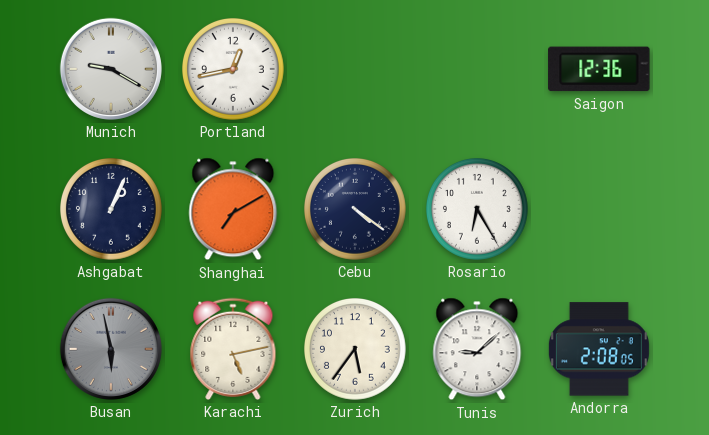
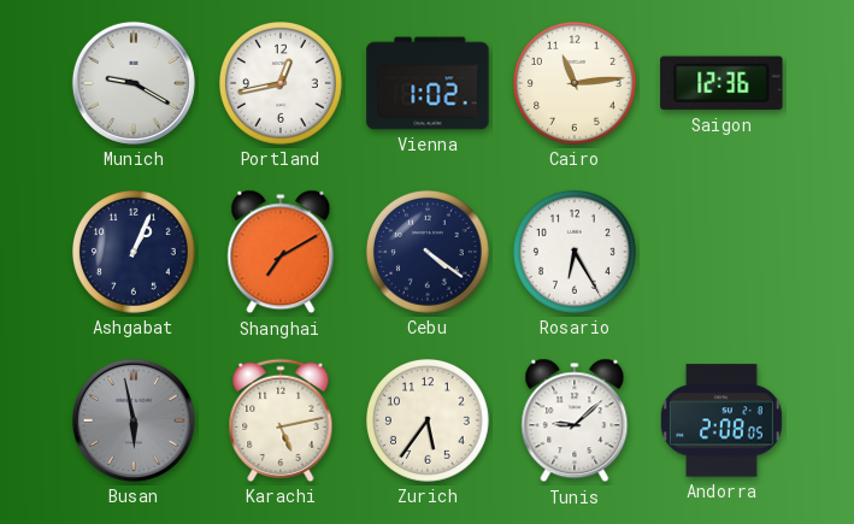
Vienna: none -> 1:02 (428, 83)
Cairo: none -> 11:14 (576, 84)
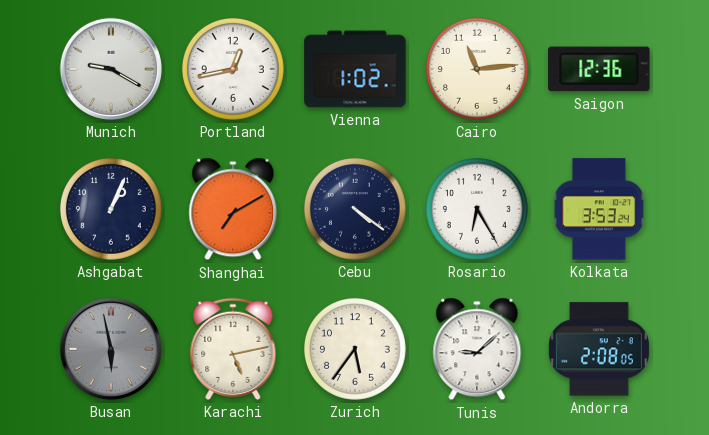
Kolkata: none -> 3:53 (599, 209)
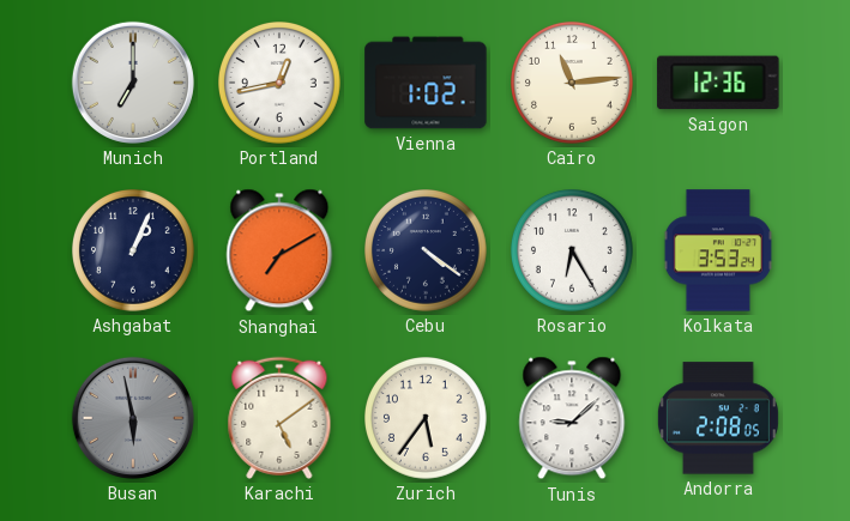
Munich: 9:20 -> 7:00 (133, 83)
Karachi: 5:13 -> 5:09 (279, 418)
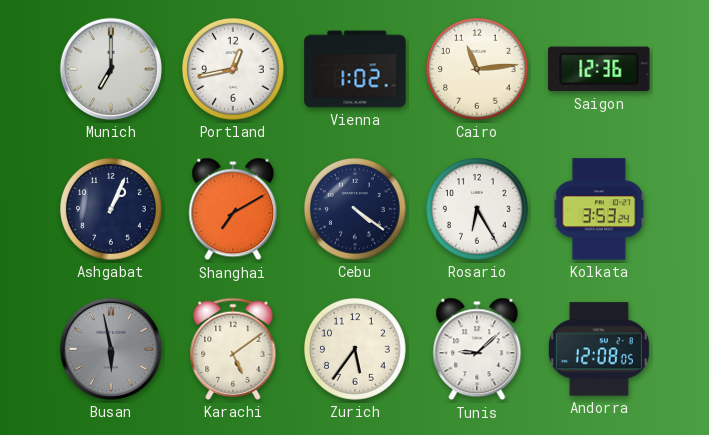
Andorra: 2:08 -> 12:08 (599, 349)
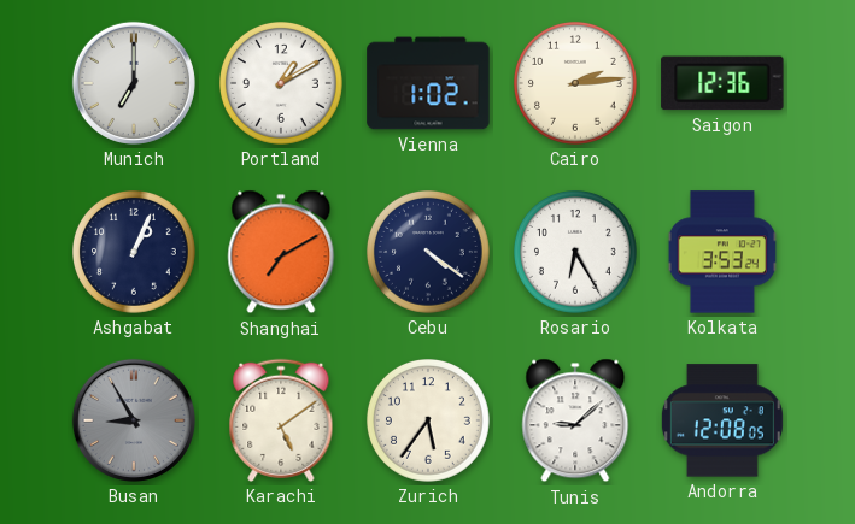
Portland: 12:43 -> 1:10 (282, 84)
Cairo: 11:14 -> 2:14 (576, 84)
Busan: 5:58 -> 8:55 (134, 420)
